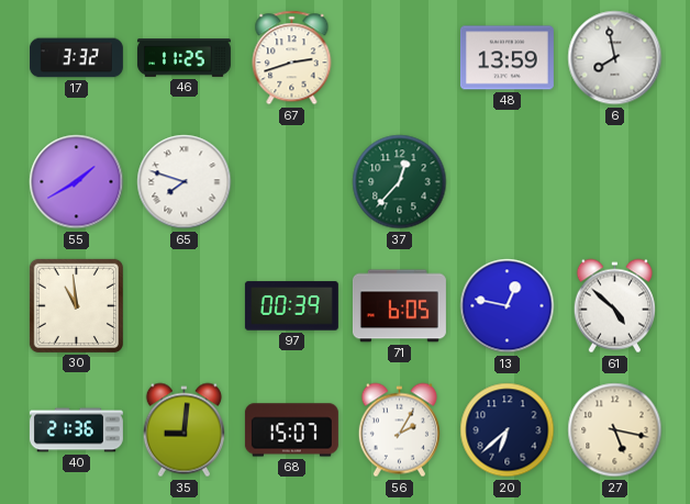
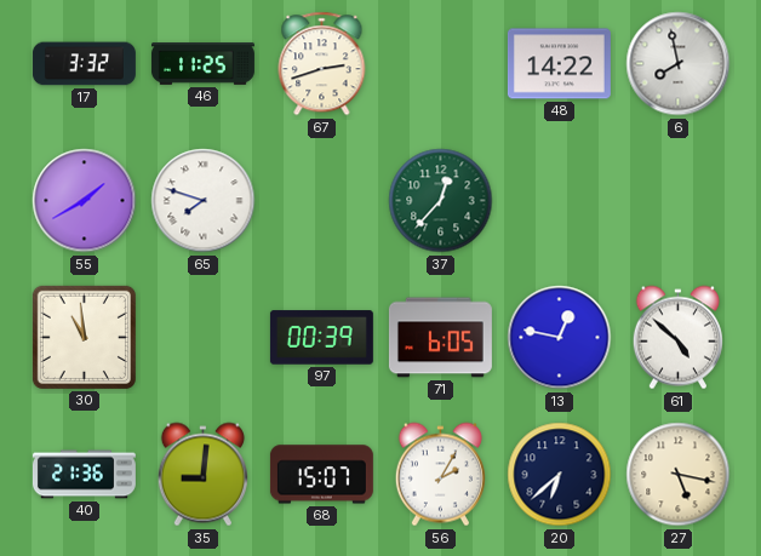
48: 13:59 -> 14:22 (559, 64)
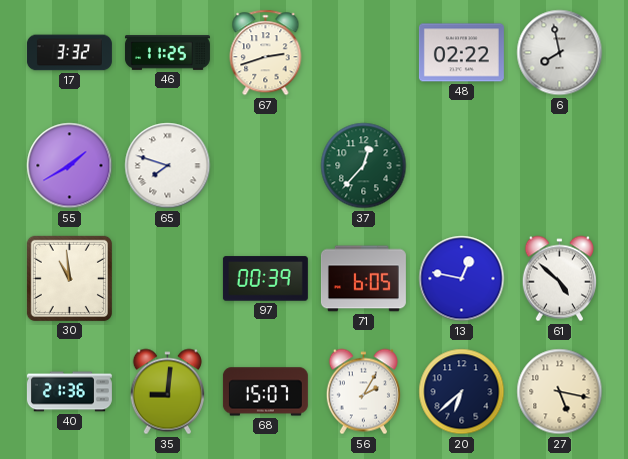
48: 14:22 -> 02:22 (461, 53)
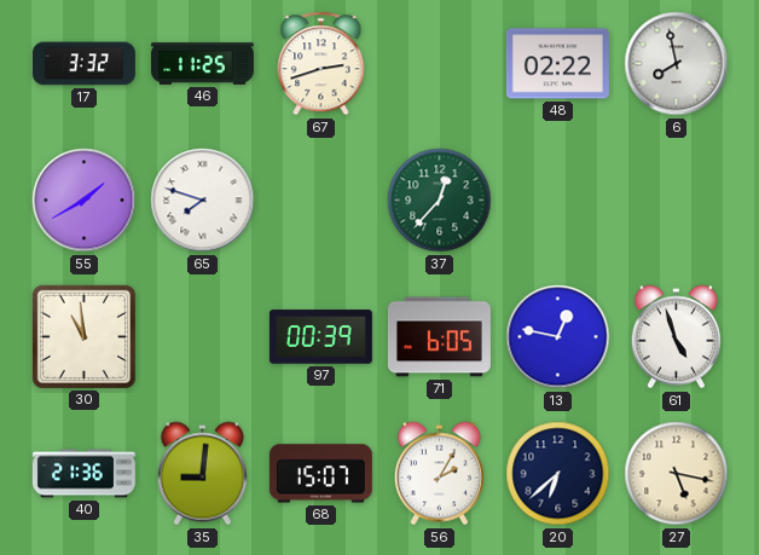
61: 4:52 -> 4:57 (676, 337)
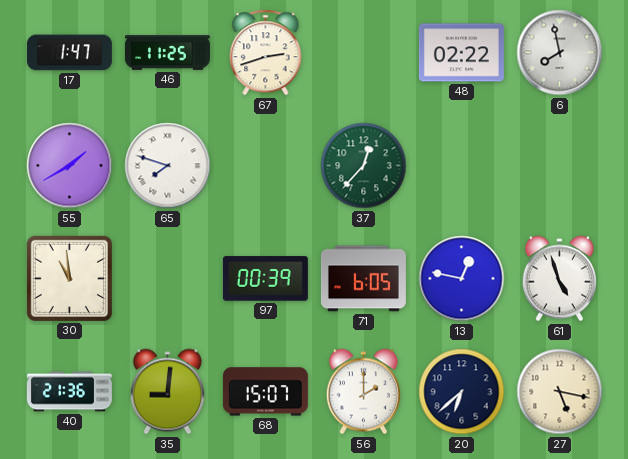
17: 3:32 -> 1:47 (69, 53)
56: 2:05 -> 2:00 (363, 392)
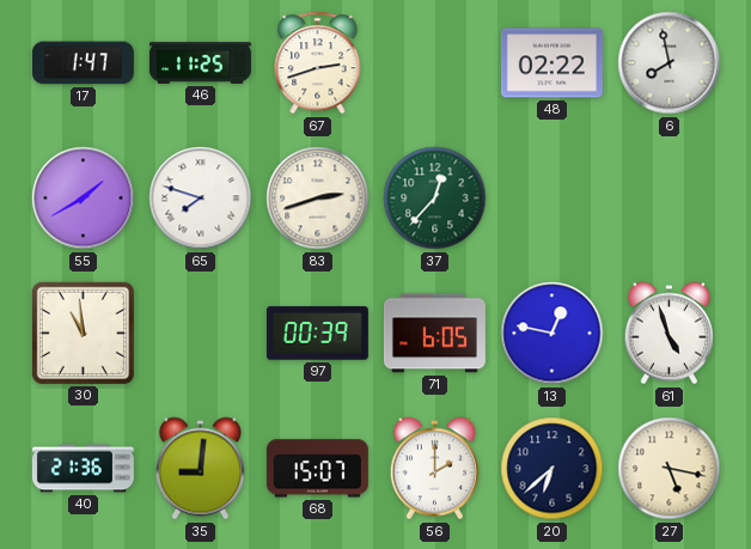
83: none -> 2:42 (318, 199)
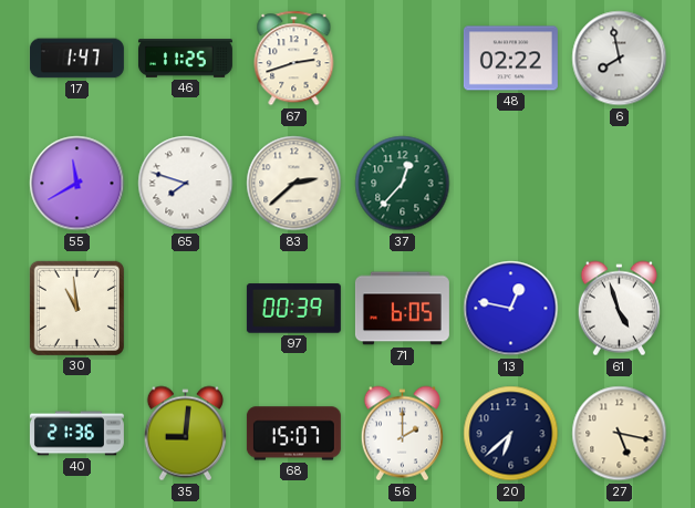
55: 1:40 -> 11:40 (77, 184)
83: 2:42 -> 2:38 (294, 184)
